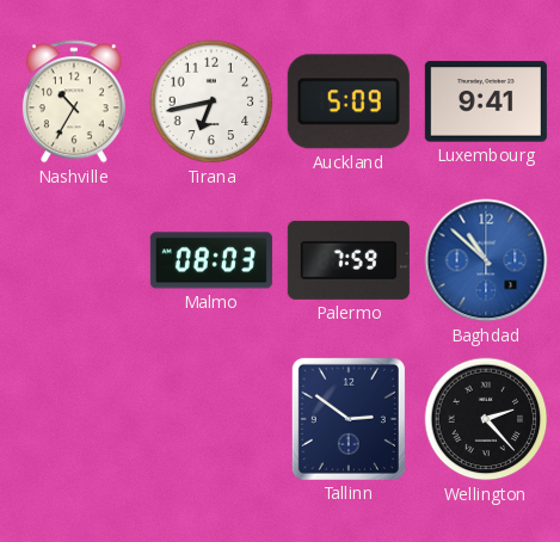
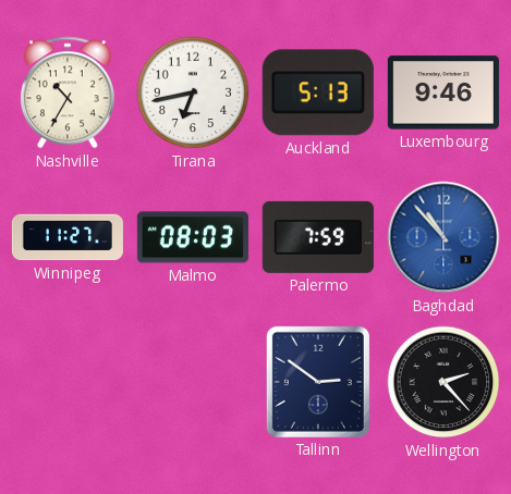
Auckland: 5:09 -> 5:13 (318, 92)
Luxembourg: 9:41 -> 9:46 (443, 92)
Winnipeg: none -> 11:27 (68, 237)
Baghdad: 10:52 -> 10:53 (443, 237)
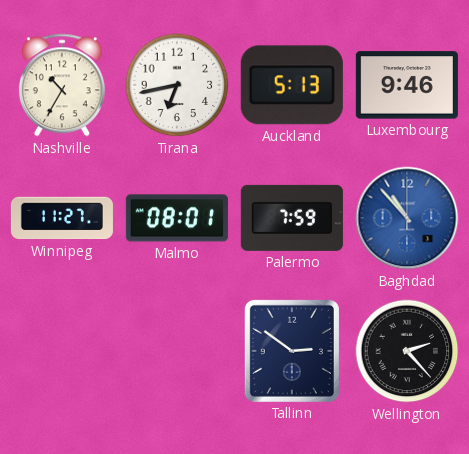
Malmo: 08:03 -> 08:01 (177, 218)
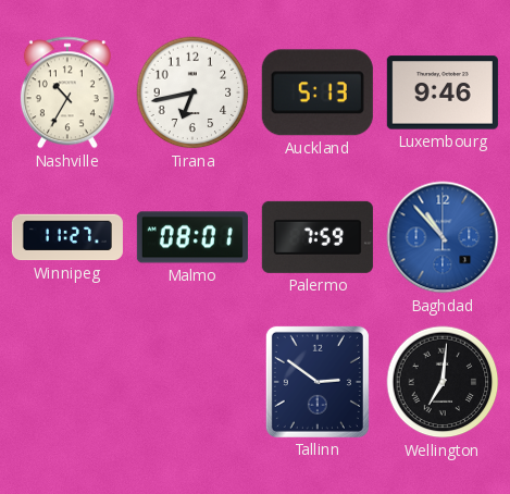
Wellington: 2:23 -> 7:01 (443, 382)
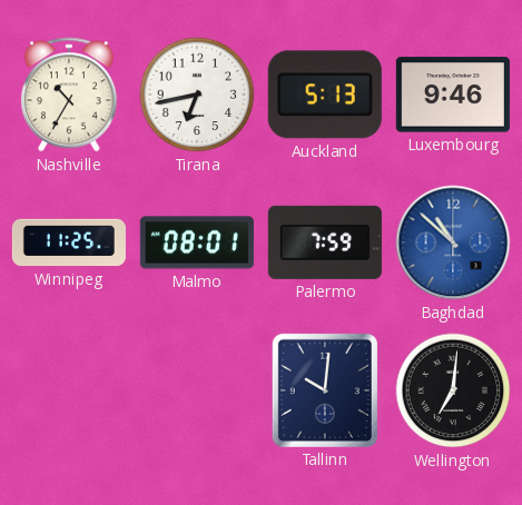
Winnipeg: 11:27 -> 11:25 (69, 242)
Baghdad: 10:53 -> 10:52 (453, 242)
Tallinn: 2:51 -> 10:01 (325, 390)
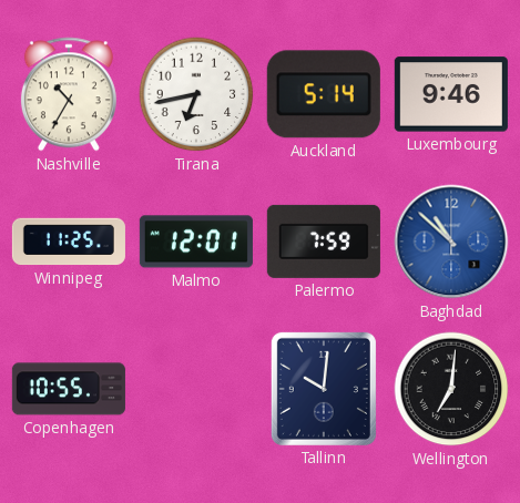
Auckland: 5:13 -> 5:14 (324, 94)
Malmo: 08:01 -> 12:01 (196, 242)
Copenhagen: none -> 10:55 (69, 389)
